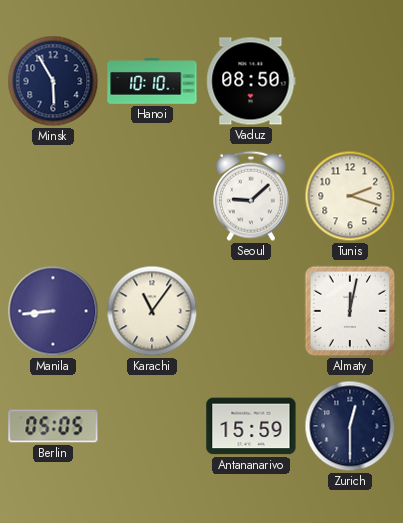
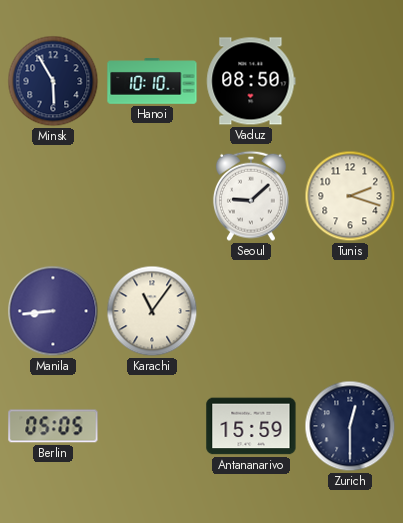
Almaty: 12:02 -> none (350, 311)
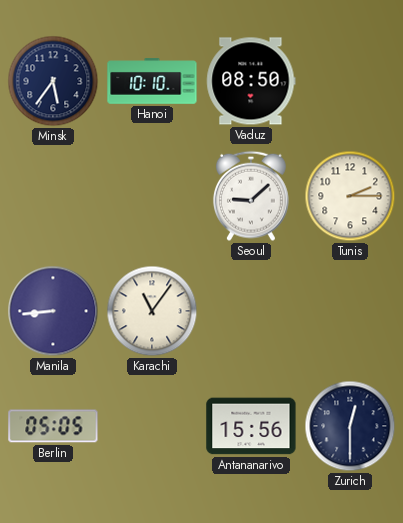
Minsk: 5:55 -> 5:36 (53, 81)
Tunis: 2:18 -> 2:15 (350, 196)
Antananarivo: 15:59 -> 15:56 (251, 426)
